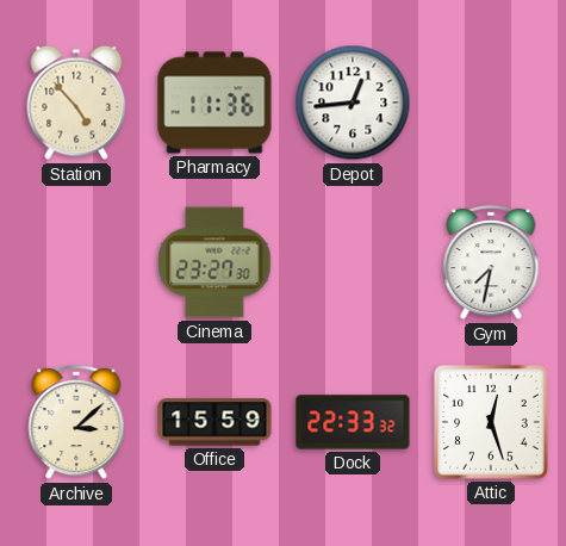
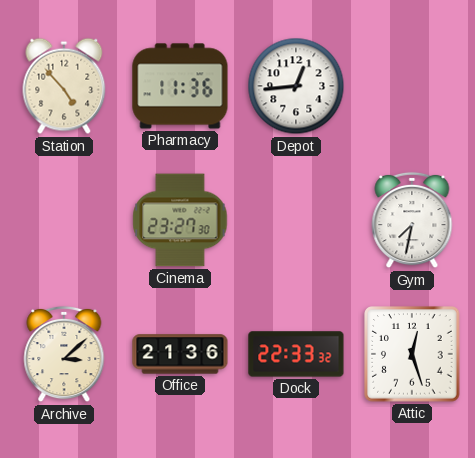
Office: 15:59 -> 21:36 (180, 354)
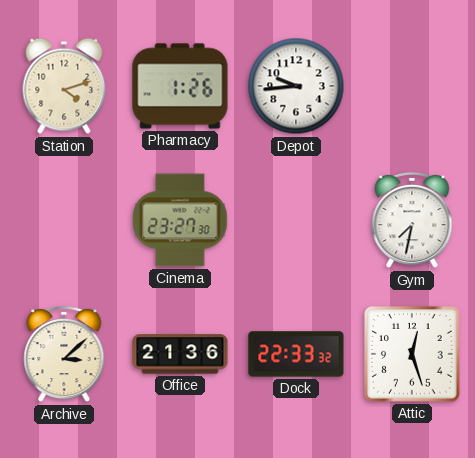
Station: 4:53 -> 4:12 (64, 86)
Pharmacy: 11:36 -> 1:26 (180, 86)
Depot: 12:44 -> 9:44 (296, 86)
